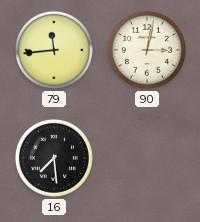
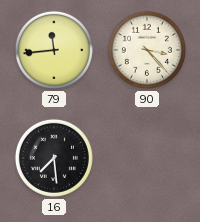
90: 3:02 -> 3:23 (147, 50)
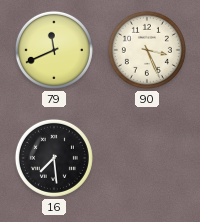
79: 11:44 -> 11:41 (54, 50)
90: 3:23 -> 3:26 (147, 50)
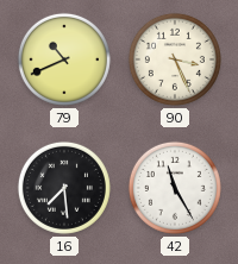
79: 11:41 -> 10:41 (64, 59)
42: none -> 11:25 (175, 188)
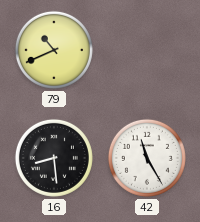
90: 3:26 -> none (175, 59)
16: 7:29 -> 8:29 (54, 158)
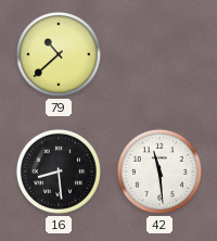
79: 10:41 -> 10:38 (59, 54)
42: 11:25 -> 11:29 (159, 172)
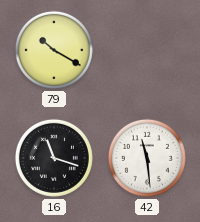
79: 10:38 -> 10:20 (54, 50)
16: 8:29 -> 11:18 (54, 158)
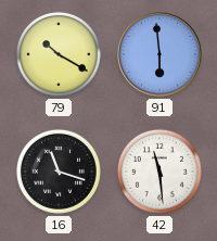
91: none -> 5:59 (159, 54)
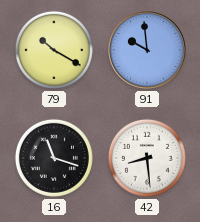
91: 5:59 -> 9:59 (147, 50)
42: 11:29 -> 8:29 (147, 158)
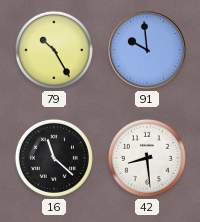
79: 10:20 -> 10:25 (54, 50)
16: 11:18 -> 11:22 (54, 158)
